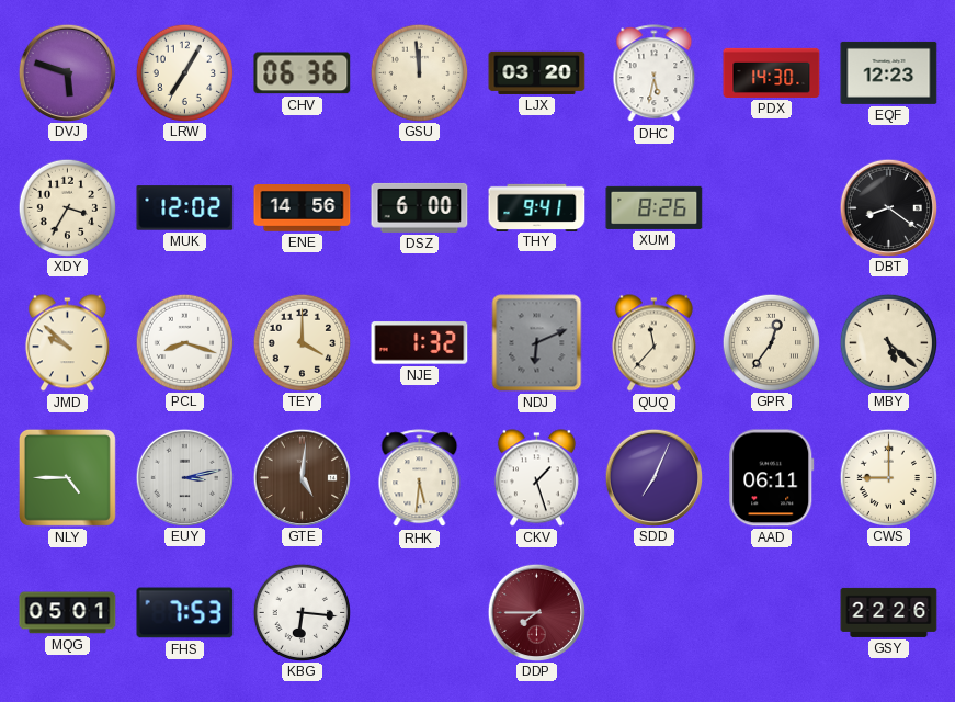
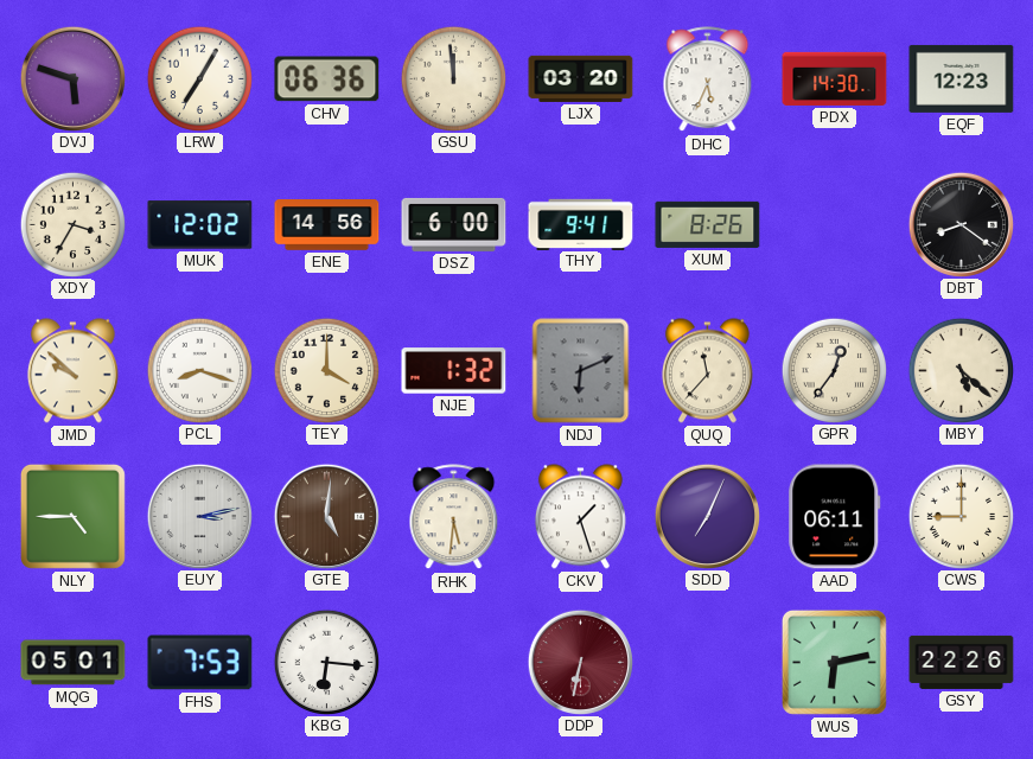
DHC: 5:32 -> 5:34 (708, 79)
DDP: 7:45 -> 6:32 (580, 662)
WUS: none -> 6:13 (834, 662)
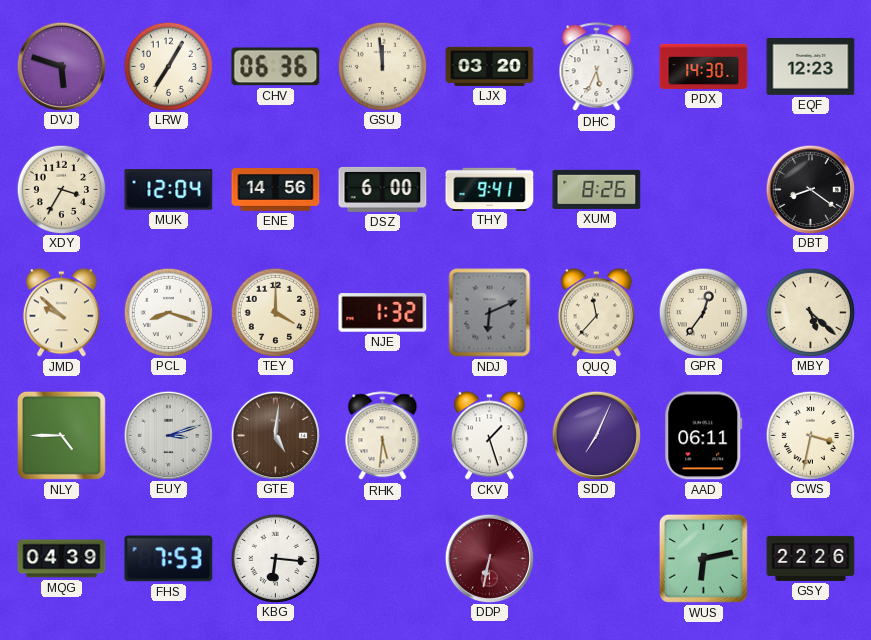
MUK: 12:02 -> 12:04 (169, 190)
EUY: 3:13 -> 3:12 (168, 435)
CWS: 9:00 -> 3:32 (810, 435)
MQG: 05:01 -> 04:39 (62, 559)
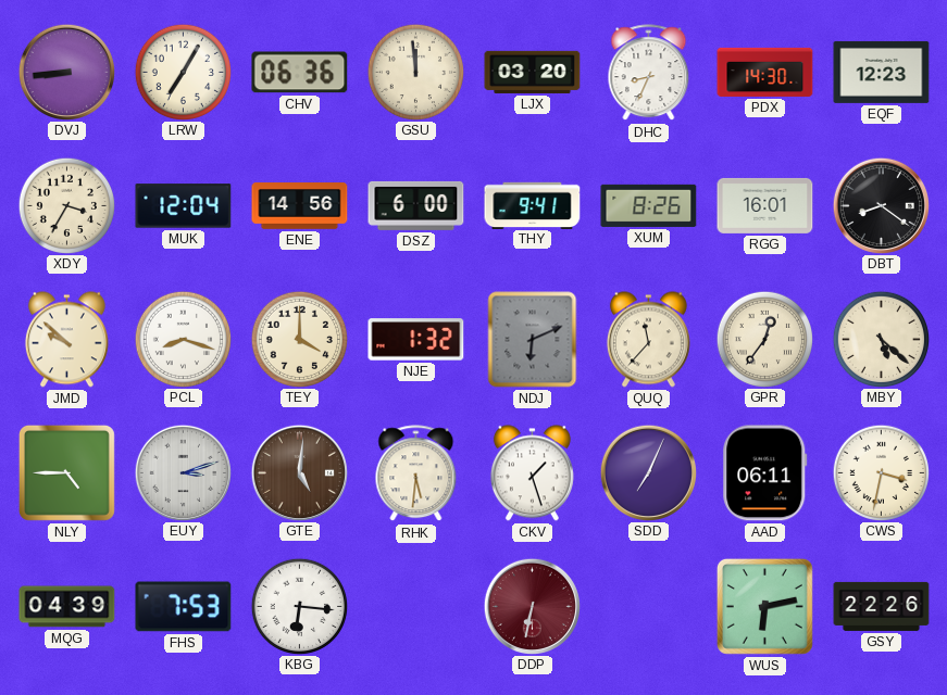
DVJ: 5:48 -> 8:44 (66, 72)
DHC: 5:34 -> 8:34 (649, 73)
RGG: none -> 16:01 (765, 205)
